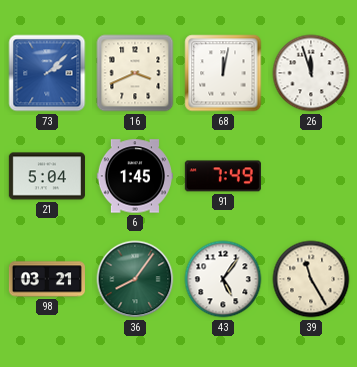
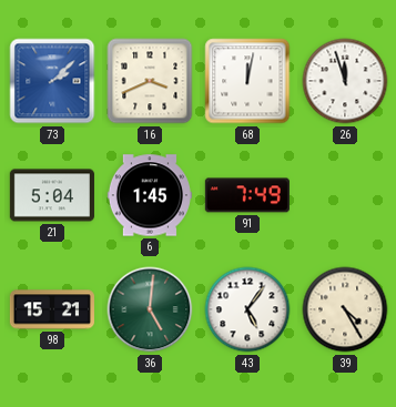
98: 03:21 -> 15:21 (52, 309)
36: 8:06 -> 5:01 (150, 309)
39: 11:25 -> 4:25 (345, 309)
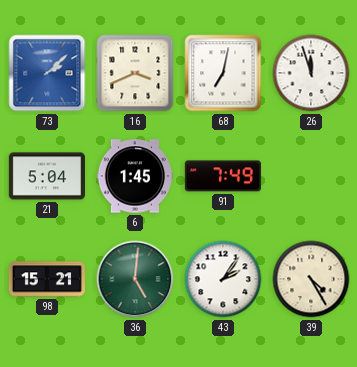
68: 12:02 -> 7:02 (223, 73)
43: 5:06 -> 2:06 (223, 279)
